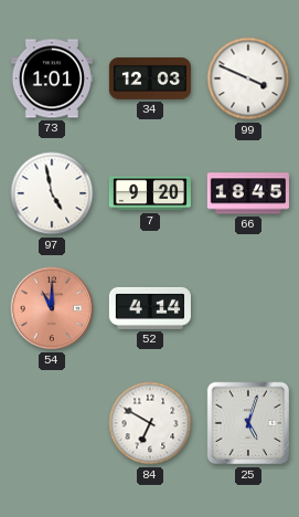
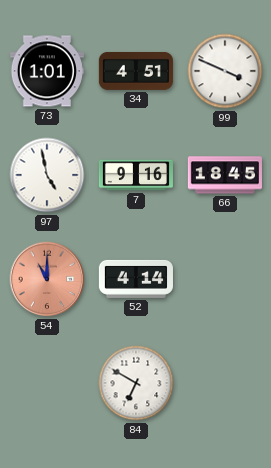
34: 12:03 -> 4:51 (136, 71)
7: 9:20 -> 9:16 (136, 175)
25: 5:03 -> none (248, 423)
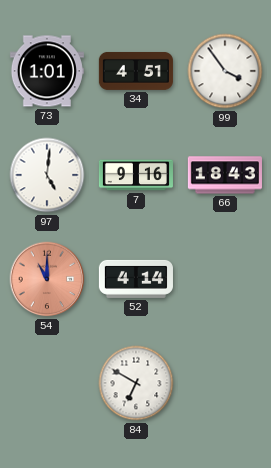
99: 3:49 -> 3:54 (225, 71)
97: 4:58 -> 5:01 (47, 175)
66: 18:45 -> 18:43 (225, 175)
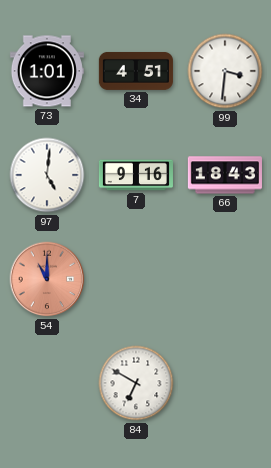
99: 3:54 -> 3:31 (225, 71)
52: 4:14 -> none (136, 279)
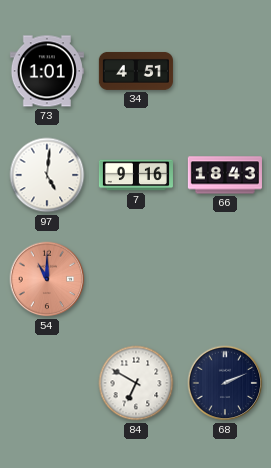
99: 3:31 -> none (225, 71)
68: none -> 2:11 (225, 383)
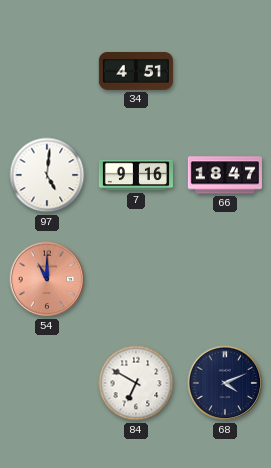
73: 1:01 -> none (47, 71)
66: 18:43 -> 18:47 (225, 175)
68: 2:11 -> 4:11 (225, 383)
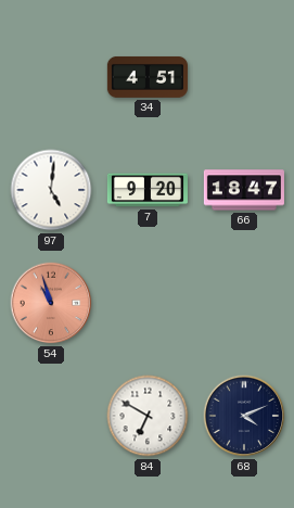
7: 9:16 -> 9:20 (148, 190)
54: 11:00 -> 10:57 (51, 303)
